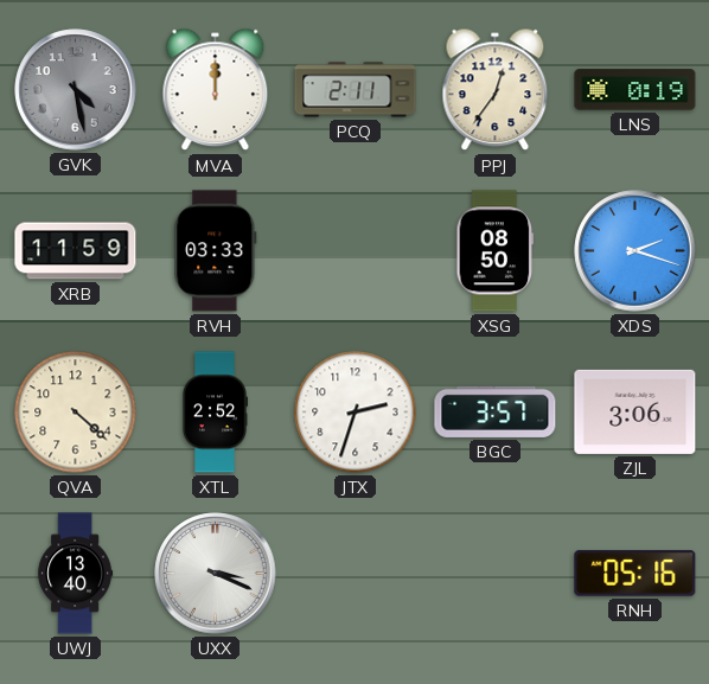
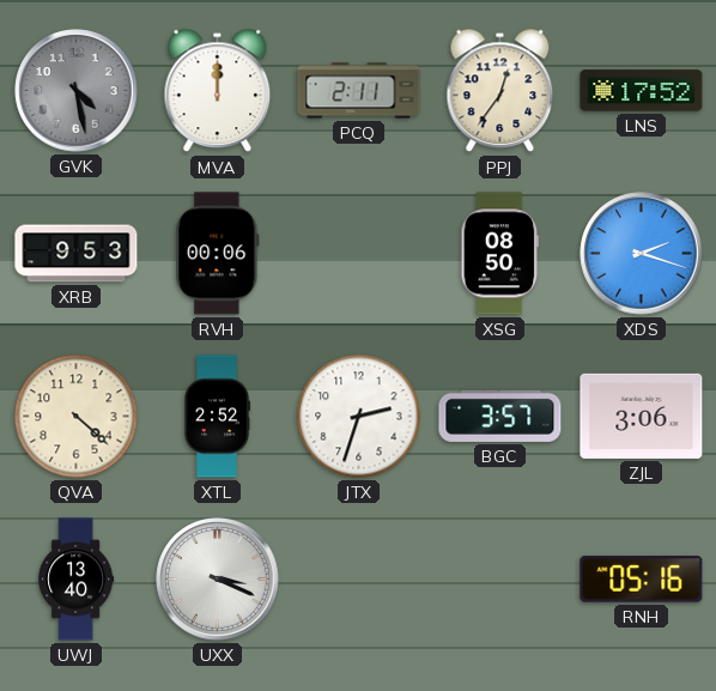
LNS: 0:19 -> 17:52 (642, 91)
XRB: 11:59 -> 9:53 (77, 254)
RVH: 03:33 -> 00:06 (218, 254)
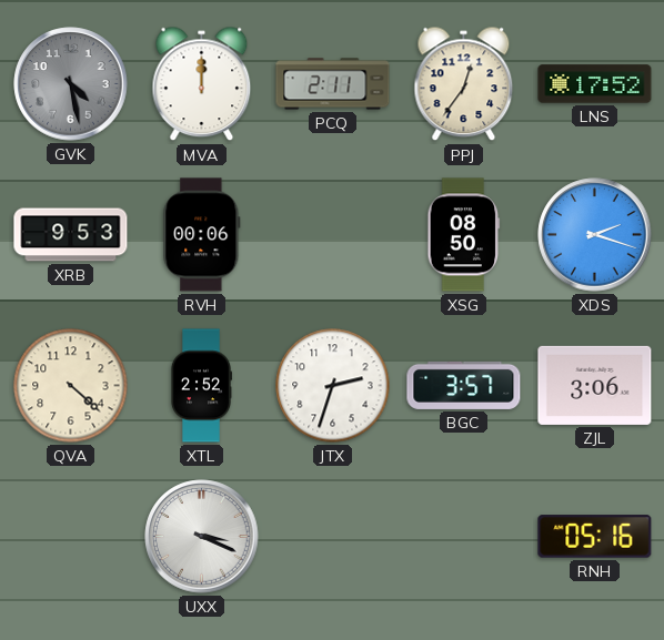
UWJ: 13:40 -> none (77, 580)
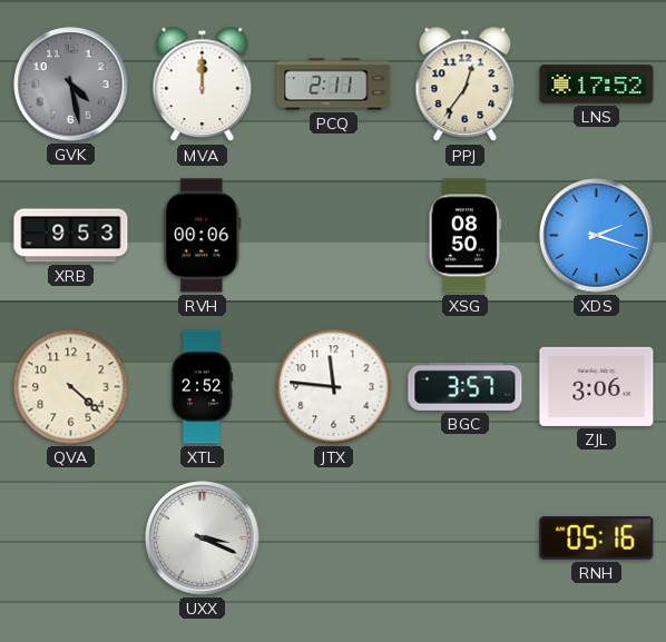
JTX: 2:33 -> 11:46 (334, 387)
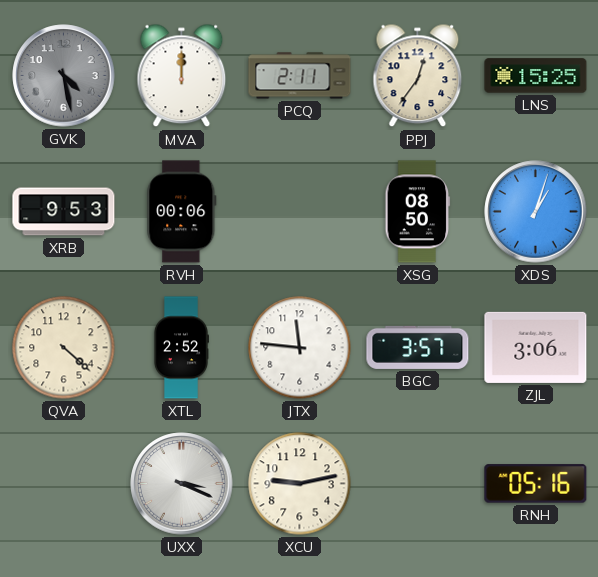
LNS: 17:52 -> 15:25 (536, 76)
XDS: 2:18 -> 1:03 (536, 212)
XCU: none -> 9:13 (300, 484)
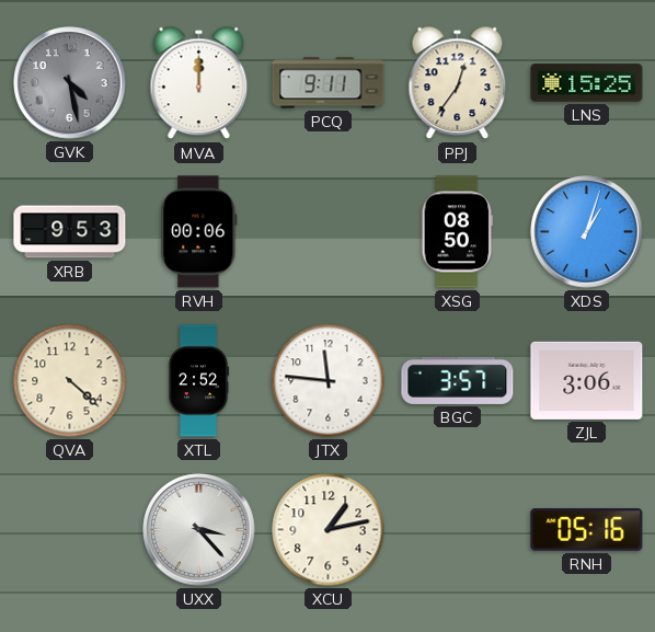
PCQ: 2:11 -> 9:11 (329, 83)
UXX: 3:19 -> 3:23 (199, 530)
XCU: 9:13 -> 1:13 (329, 530)
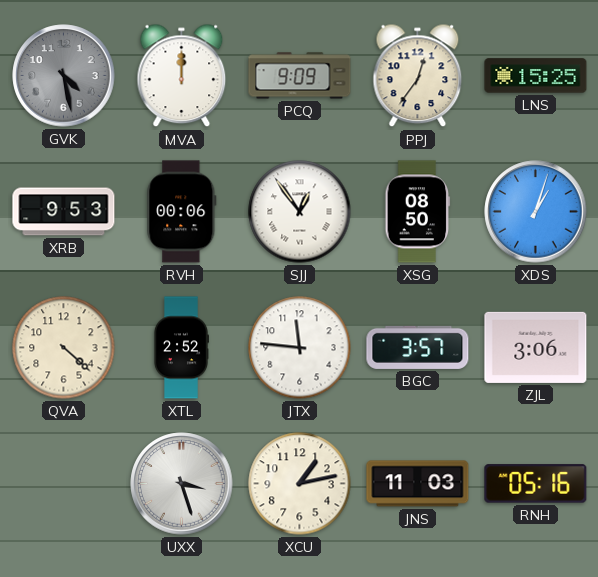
PCQ: 9:11 -> 9:09 (300, 76)
SJJ: none -> 12:54 (300, 212)
UXX: 3:23 -> 3:27 (182, 484)
JNS: none -> 11:03 (418, 484)
